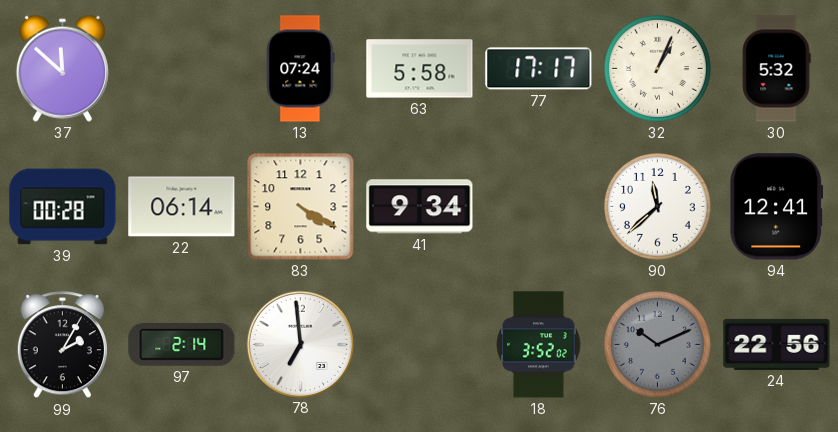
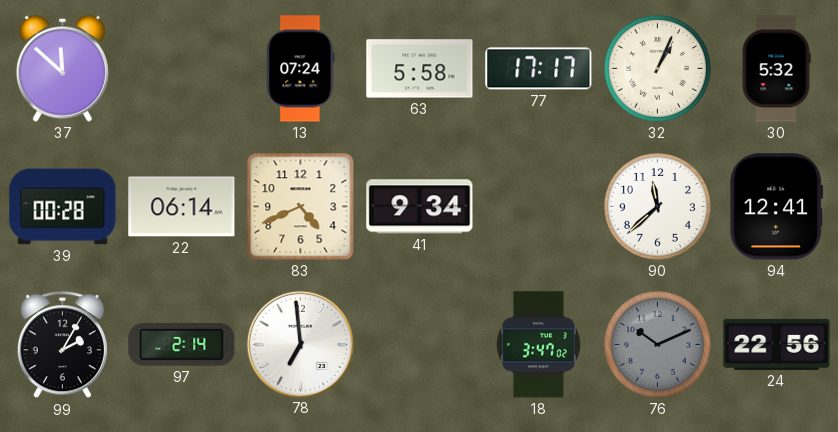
83: 4:20 -> 4:41 (301, 207)
18: 3:52 -> 3:47 (539, 345)
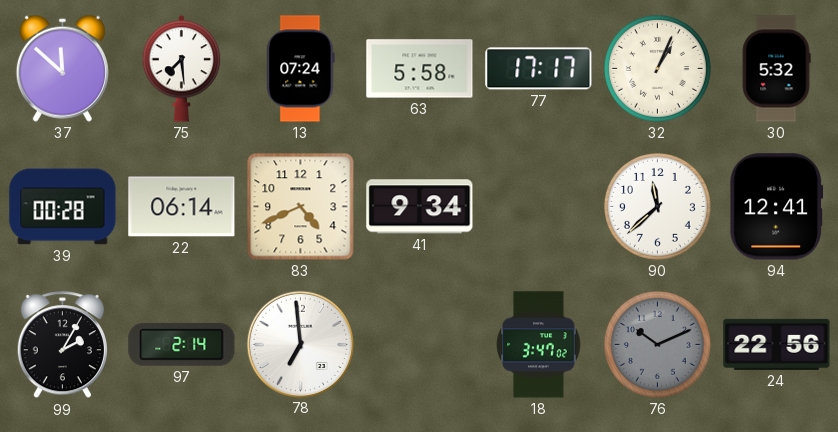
75: none -> 7:29 (182, 69)
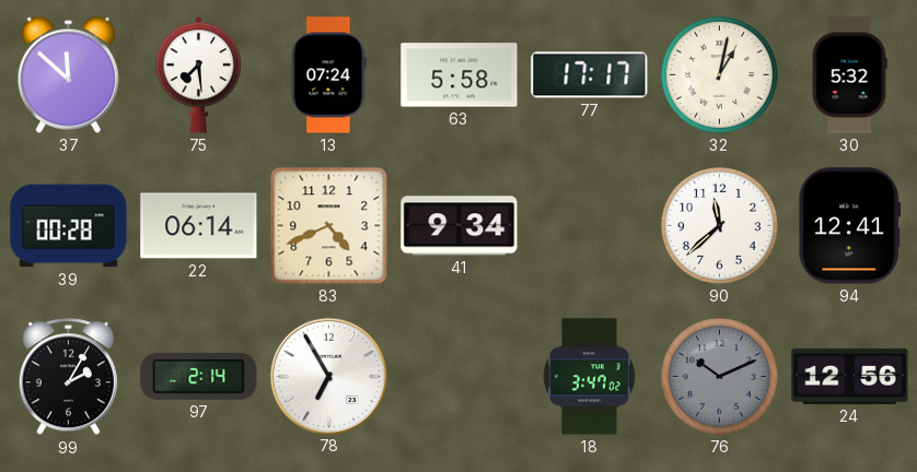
32: 1:04 -> 1:02 (719, 74)
78: 6:59 -> 6:55 (328, 376)
24: 22:56 -> 12:56 (850, 376)
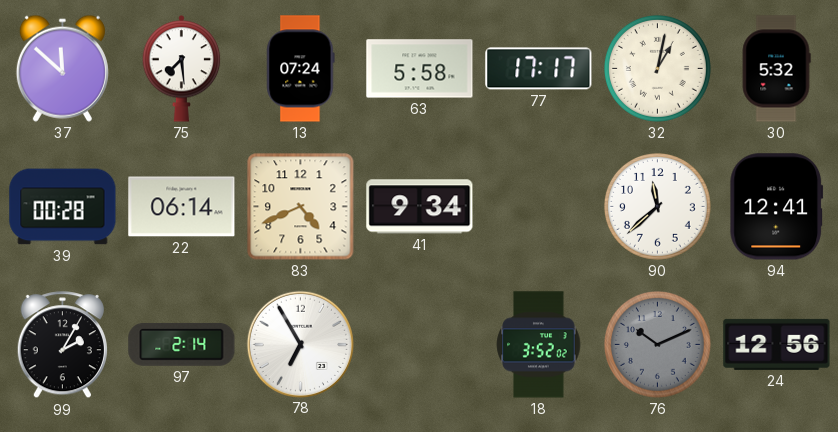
18: 3:47 -> 3:52 (539, 345)
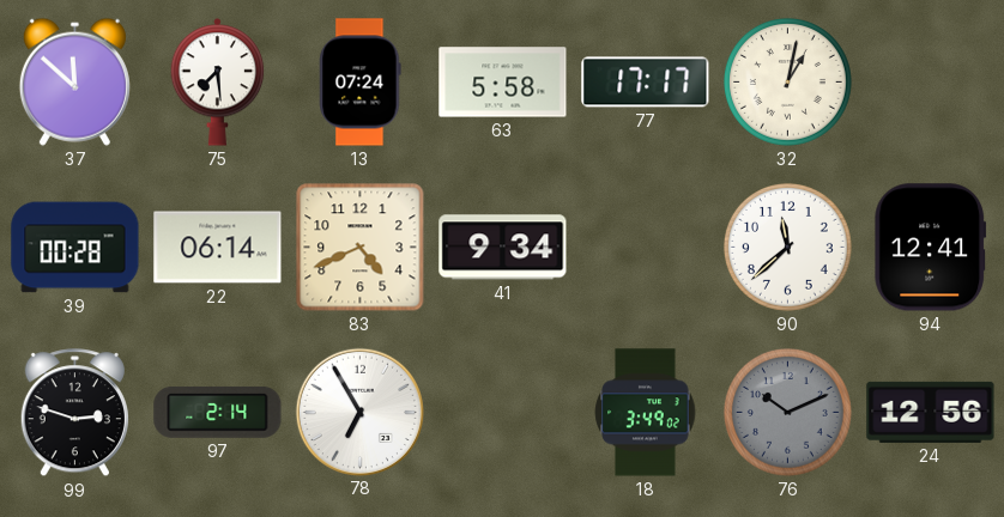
30: 5:32 -> none (776, 69)
99: 2:05 -> 2:48 (74, 413)
18: 3:52 -> 3:49 (646, 413)
